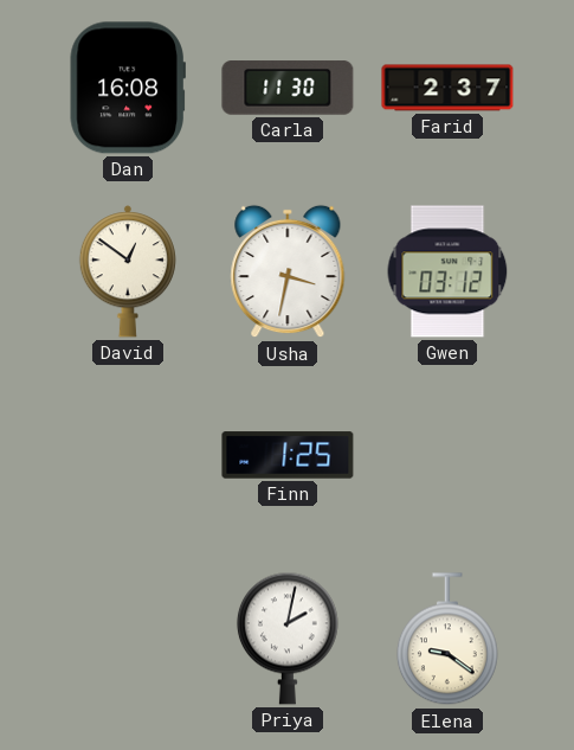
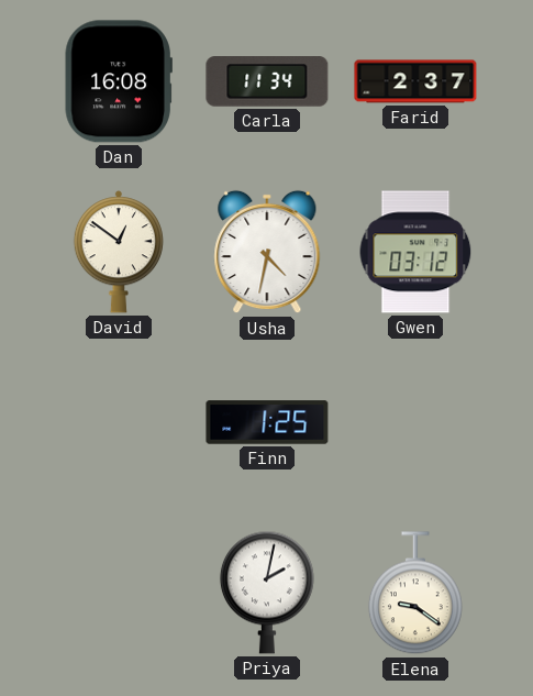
Carla: 11:30 -> 11:34 (267, 81)
Usha: 3:32 -> 4:32 (267, 252)
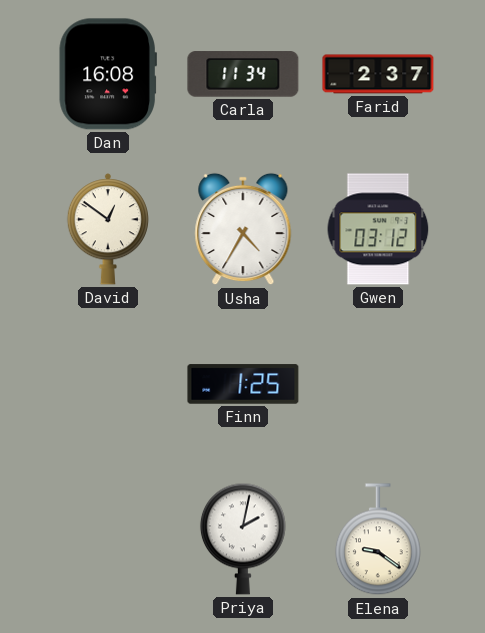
Usha: 4:32 -> 4:35 (243, 229)
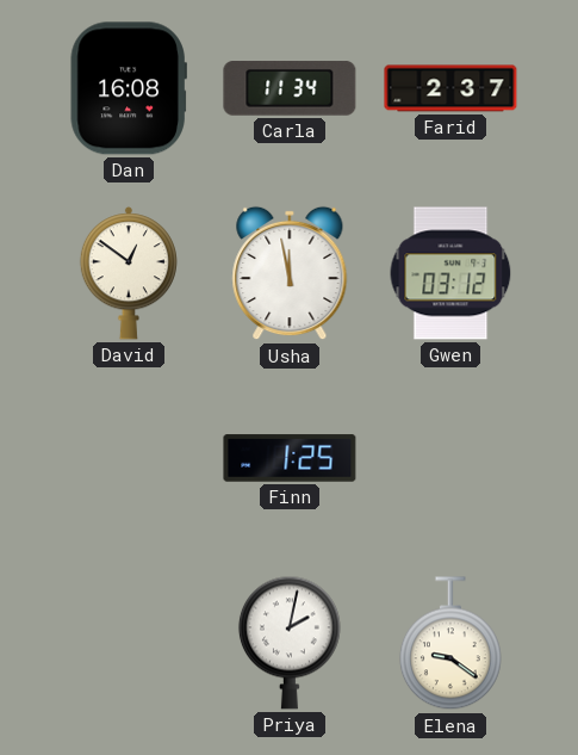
Usha: 4:35 -> 11:58 (290, 273)
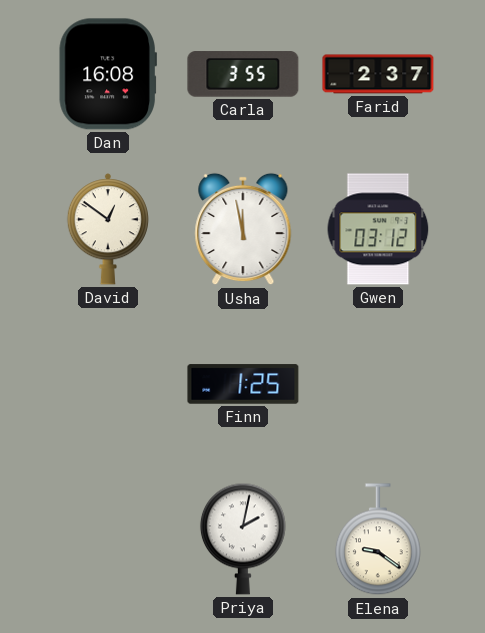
Carla: 11:34 -> 3:55 (243, 74)
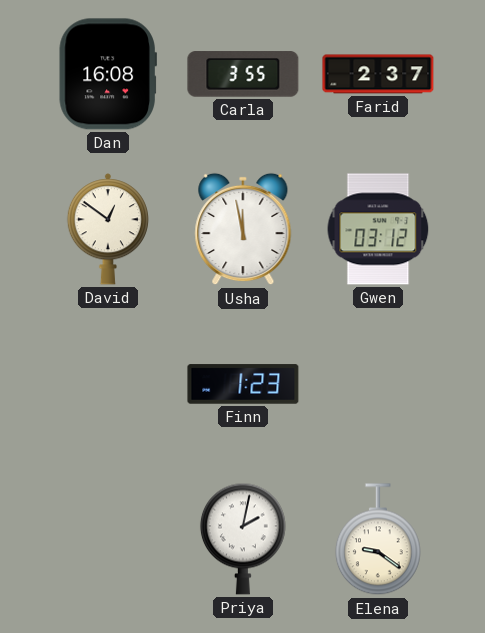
Finn: 1:25 -> 1:23 (243, 384)
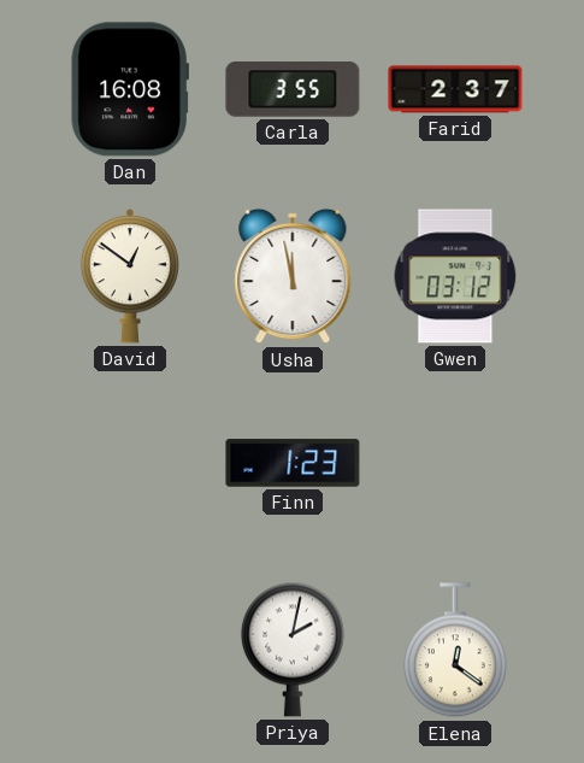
Elena: 9:21 -> 12:21 (455, 651)
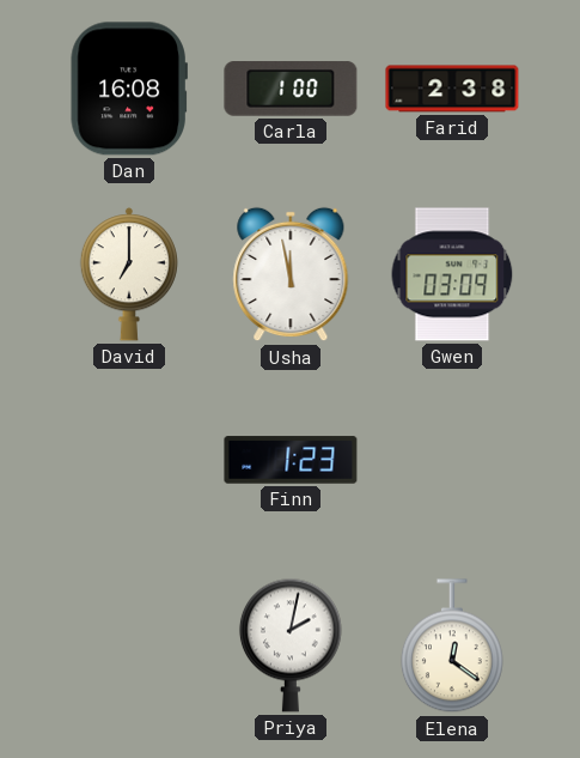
Carla: 3:55 -> 1:00 (291, 89)
Farid: 2:37 -> 2:38 (452, 89)
David: 12:51 -> 7:00 (129, 274)
Gwen: 03:12 -> 03:09 (452, 274)
